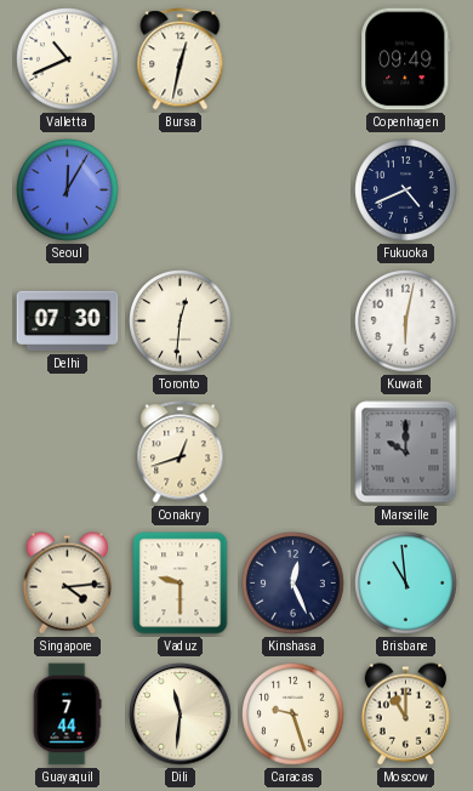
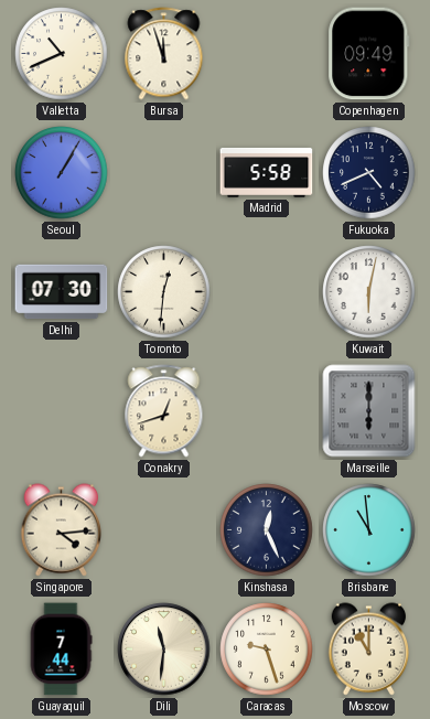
Bursa: 12:32 -> 11:57 (164, 54)
Seoul: 12:05 -> 1:05 (62, 173)
Madrid: none -> 5:58 (267, 172)
Marseille: 10:00 -> 6:00 (369, 411)
Vaduz: 9:30 -> none (181, 584)
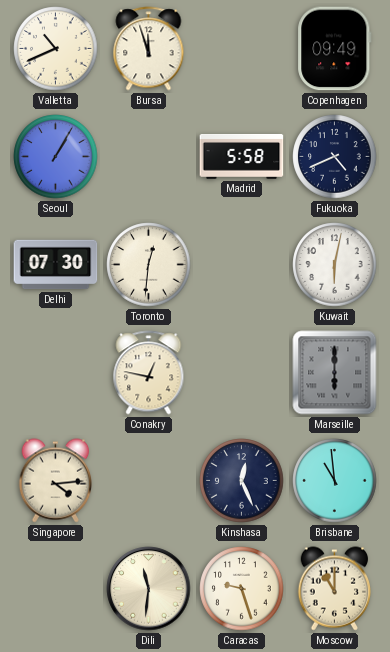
Conakry: 12:42 -> 12:47 (149, 373)
Guayaquil: 7:44 -> none (61, 650)
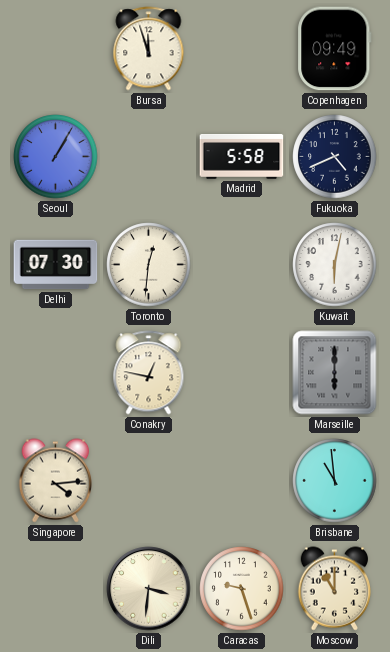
Valletta: 10:41 -> none (56, 49)
Kinshasa: 12:26 -> none (242, 481)
Dili: 11:31 -> 3:31 (149, 589)
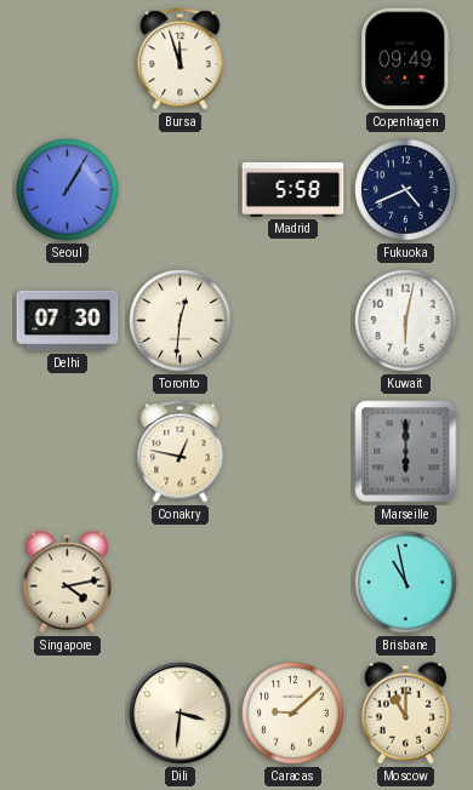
Singapore: 4:14 -> 4:13 (68, 583)
Brisbane: 10:59 -> 10:58 (406, 583)
Caracas: 9:27 -> 9:08 (294, 714)
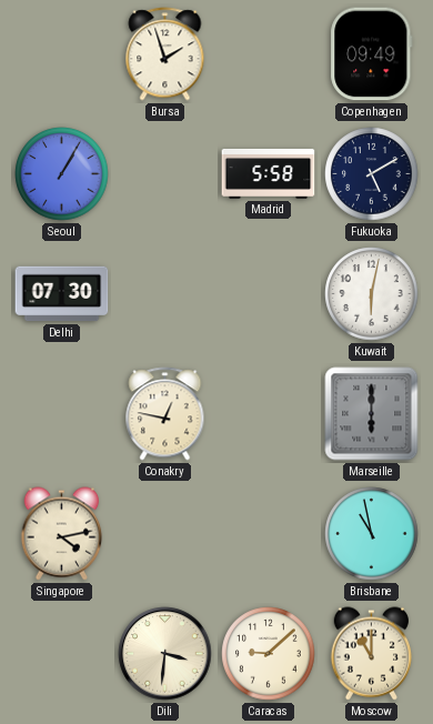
Bursa: 11:57 -> 1:57 (165, 54)
Fukuoka: 4:41 -> 5:10 (372, 174)
Toronto: 12:31 -> none (181, 321)
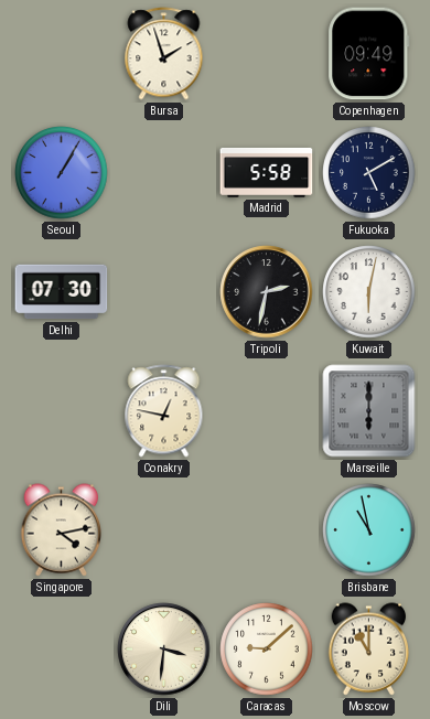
Tripoli: none -> 2:32 (267, 292)
